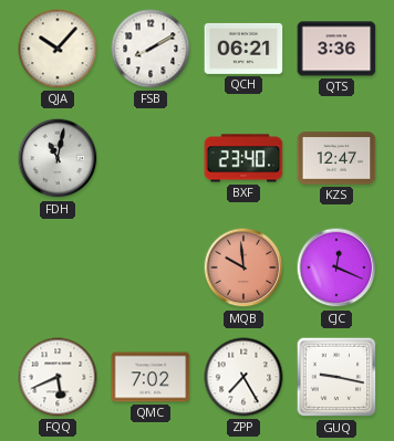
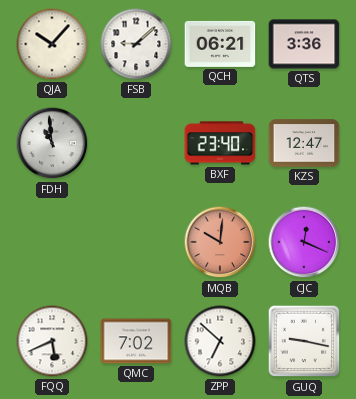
FSB: 8:10 -> 9:08 (136, 44)
FDH: 11:02 -> 10:59 (52, 143)
MQB: 9:59 -> 10:01 (220, 242)
ZPP: 7:25 -> 6:52 (220, 341)
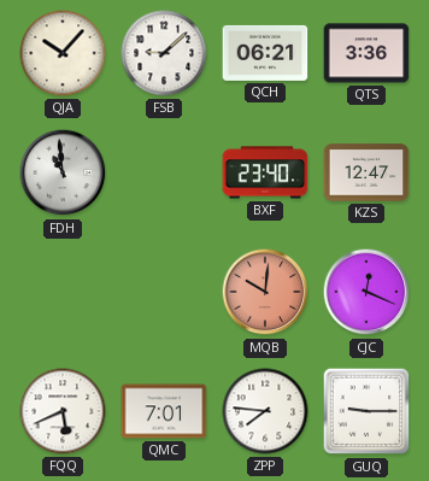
QMC: 7:02 -> 7:01 (164, 411)
ZPP: 6:52 -> 7:46 (265, 411)
GUQ: 9:17 -> 9:15 (366, 411)
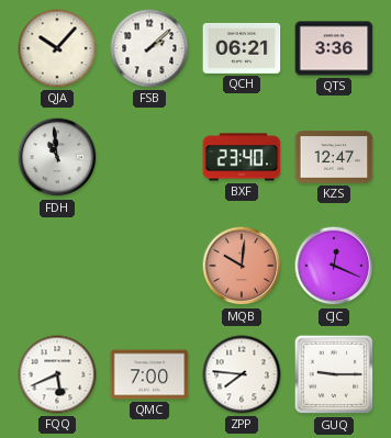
FSB: 9:08 -> 2:08 (149, 48)
QMC: 7:01 -> 7:00 (149, 374)
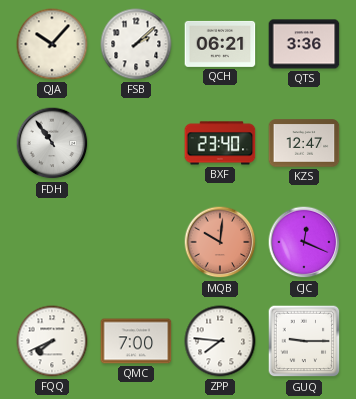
FDH: 10:59 -> 10:54 (52, 143)
FQQ: 5:41 -> 7:41 (52, 341)
